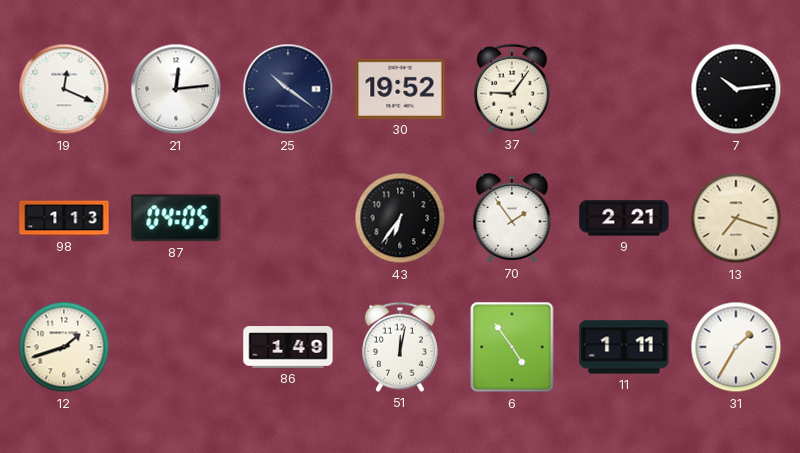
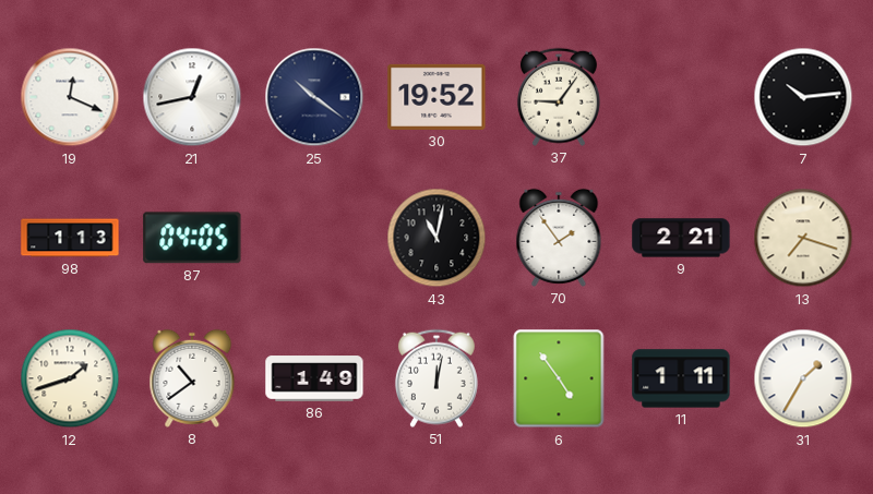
21: 12:14 -> 12:43 (192, 97)
43: 6:36 -> 11:02 (436, 238)
8: none -> 10:39 (192, 378)
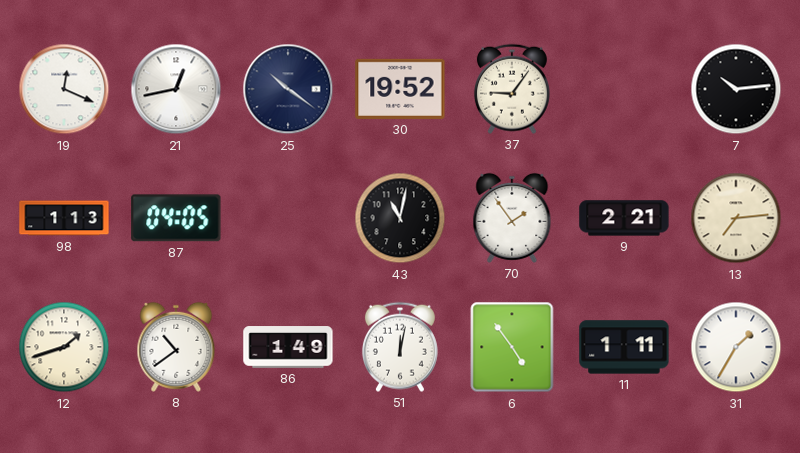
13: 7:18 -> 7:14 (736, 218)
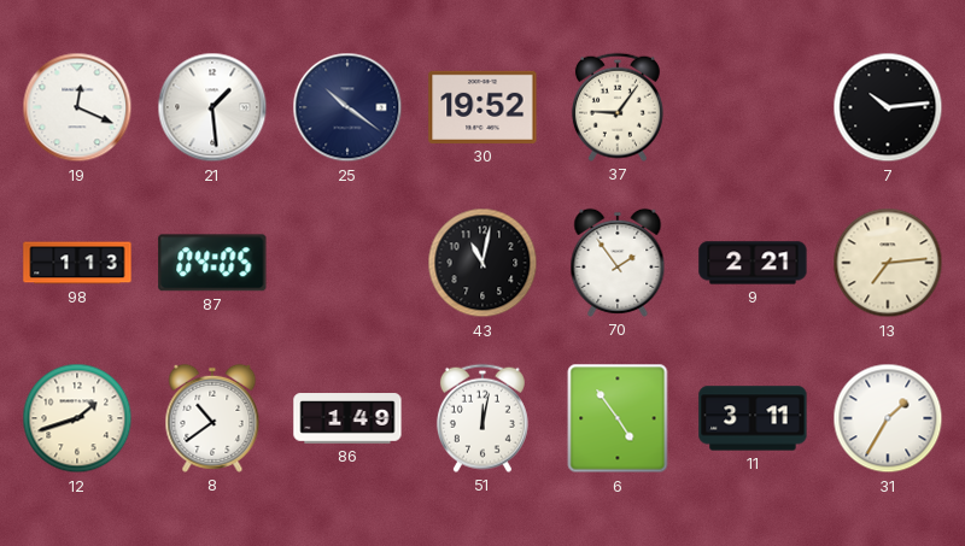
21: 12:43 -> 1:29 (212, 107)
11: 1:11 -> 3:11 (753, 418)
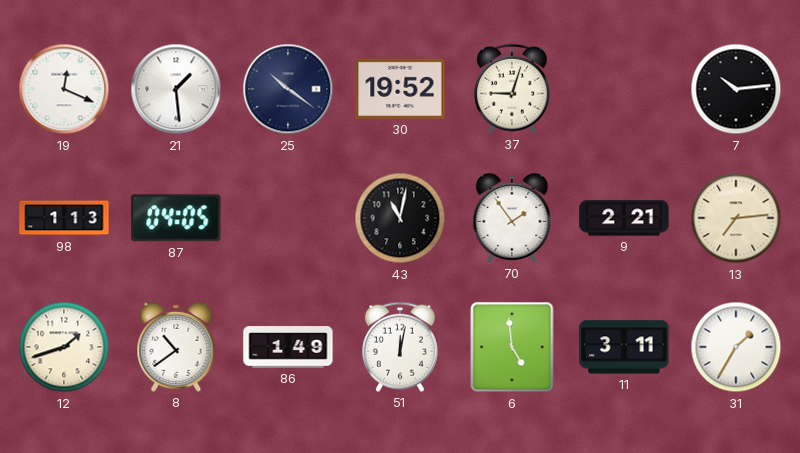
37: 9:06 -> 9:03 (512, 89)
6: 4:54 -> 4:59 (512, 347)
